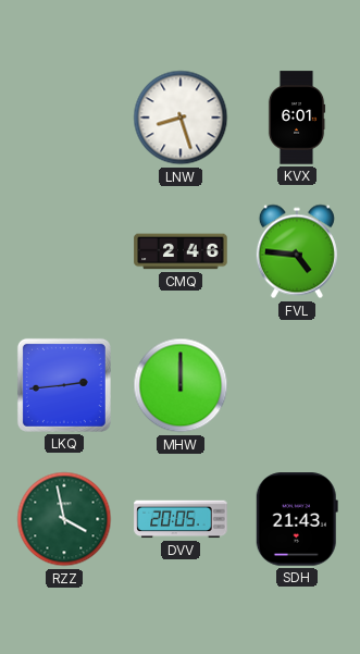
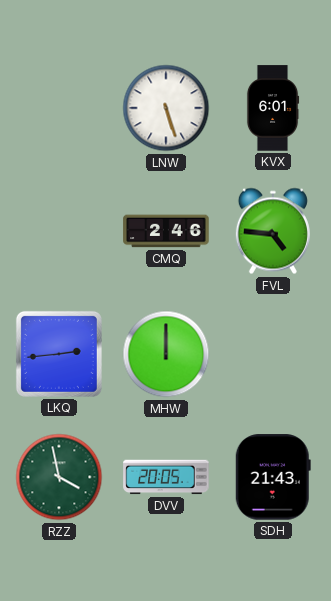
LNW: 8:27 -> 5:27 (166, 108)
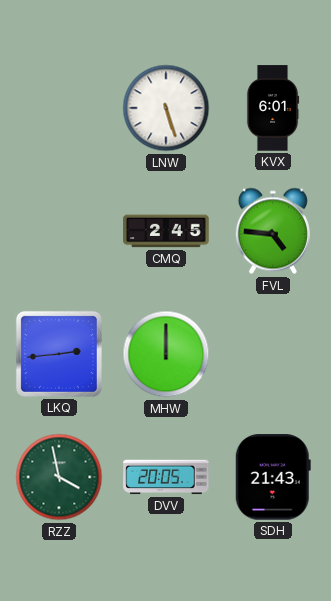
CMQ: 2:46 -> 2:45 (166, 231)
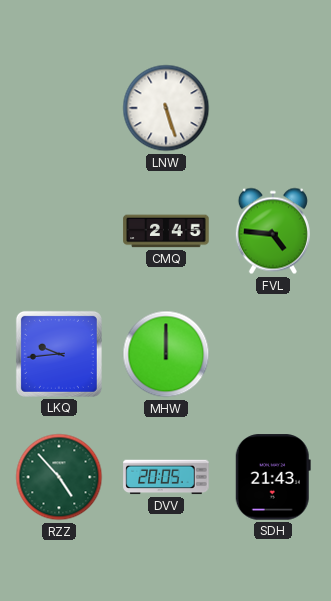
KVX: 6:01 -> none (273, 108)
LKQ: 2:44 -> 9:44 (59, 354)
RZZ: 3:58 -> 4:53 (59, 477)
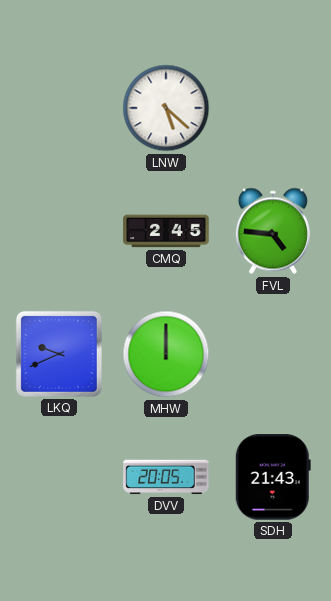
LNW: 5:27 -> 5:22 (166, 108)
LKQ: 9:44 -> 9:41 (59, 354)
RZZ: 4:53 -> none (59, 477)
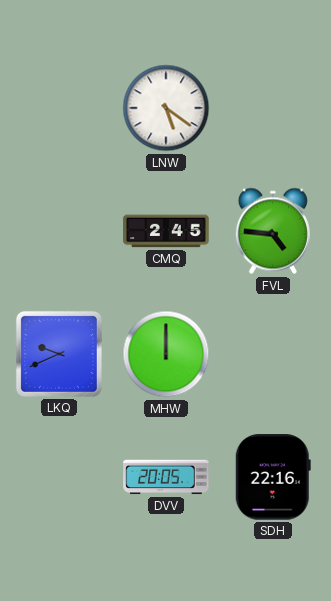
LNW: 5:22 -> 5:21 (166, 108)
SDH: 21:43 -> 22:16 (273, 477)
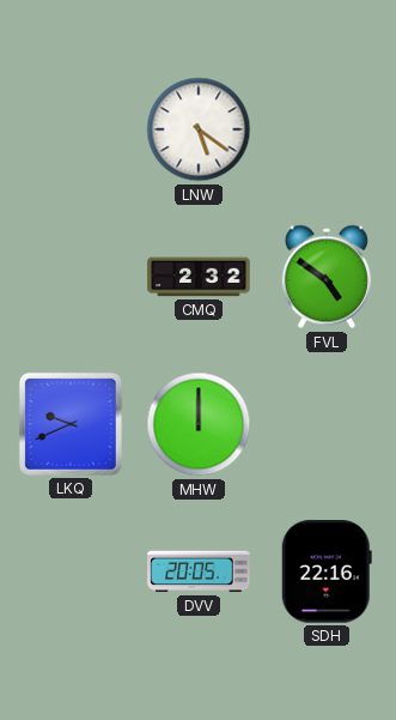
CMQ: 2:45 -> 2:32 (199, 277)
FVL: 4:46 -> 4:51 (327, 277)
